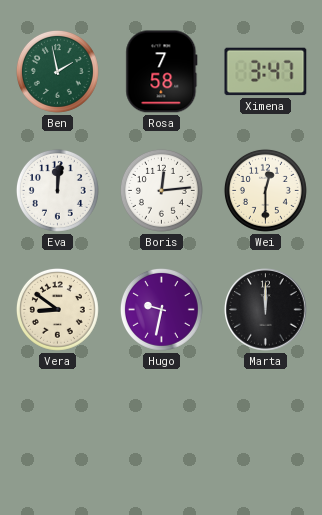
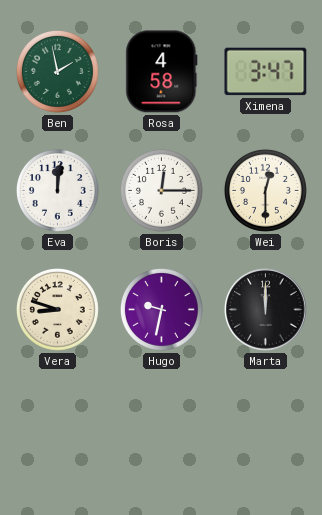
Rosa: 7:58 -> 4:58 (162, 72)
Boris: 12:14 -> 12:15 (161, 190)
Vera: 8:51 -> 8:48 (57, 309)
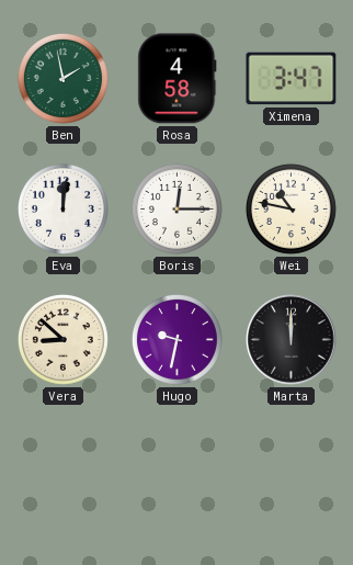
Wei: 12:30 -> 10:47 (291, 208)
Vera: 8:48 -> 8:52 (62, 339)
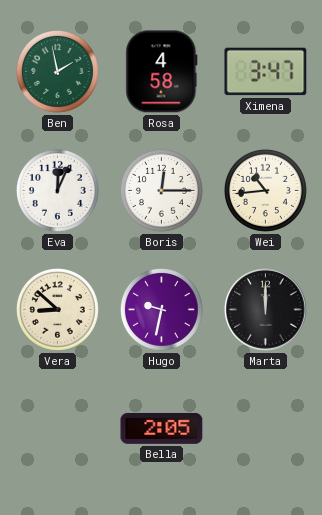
Eva: 12:01 -> 12:04 (57, 190)
Wei: 10:47 -> 10:44 (265, 190)
Bella: none -> 2:05 (162, 428)
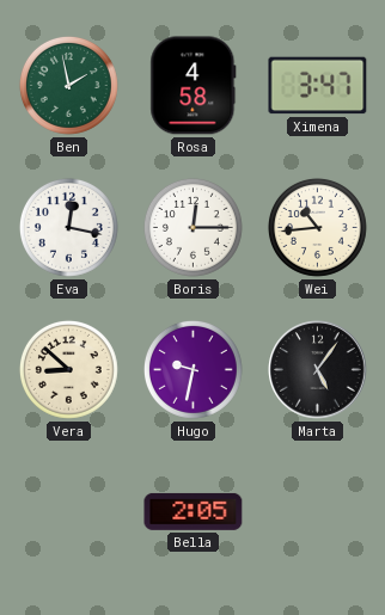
Eva: 12:04 -> 12:17 (68, 227)
Marta: 12:00 -> 5:06 (318, 370)
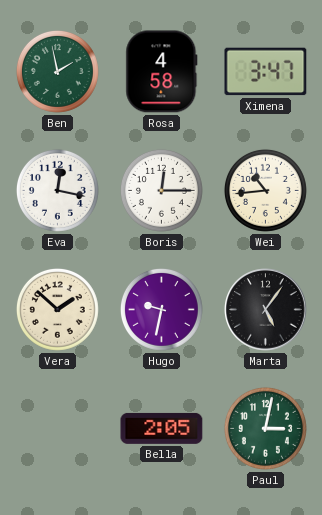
Vera: 8:52 -> 1:52 (57, 309)
Paul: none -> 3:02 (265, 428)
